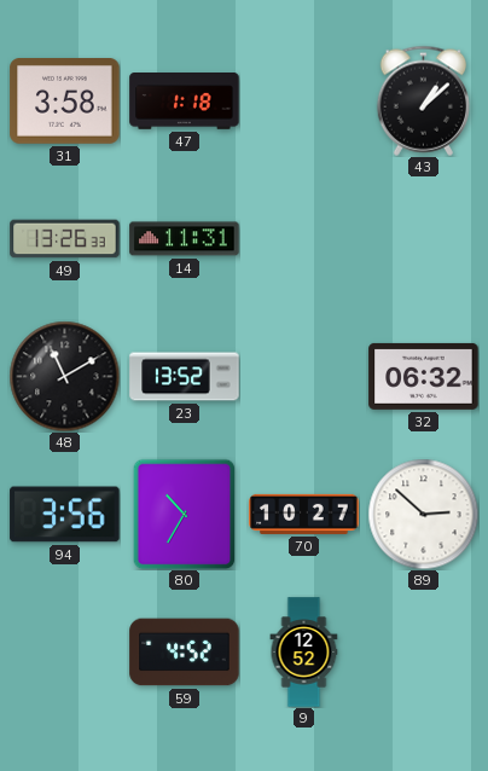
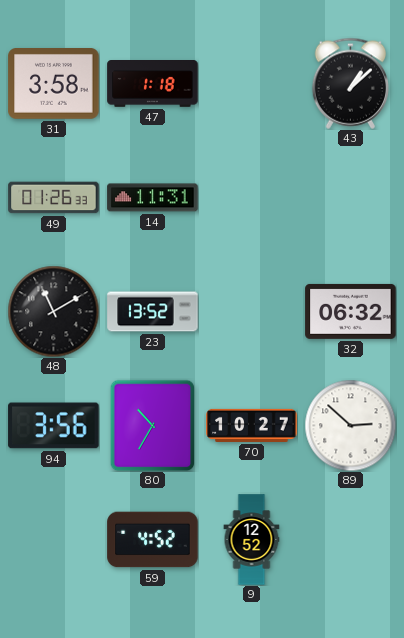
49: 13:26 -> 01:26 (54, 198)
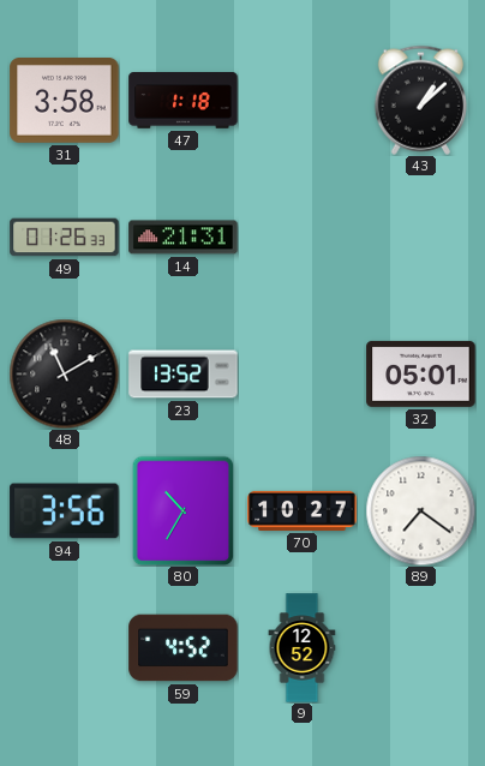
14: 11:31 -> 21:31 (184, 238)
32: 06:32 -> 05:01 (421, 373)
89: 2:52 -> 7:21 (420, 510)
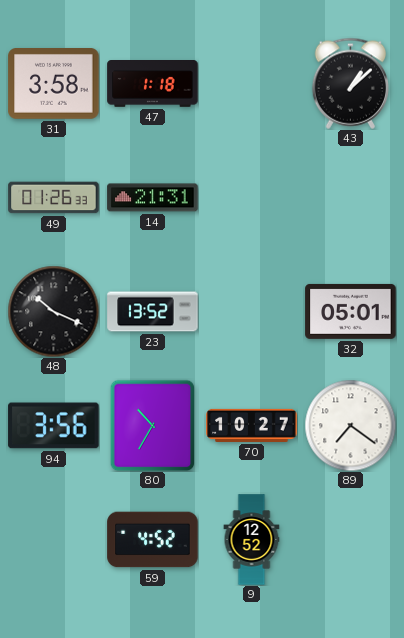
48: 11:10 -> 10:19 (53, 311)
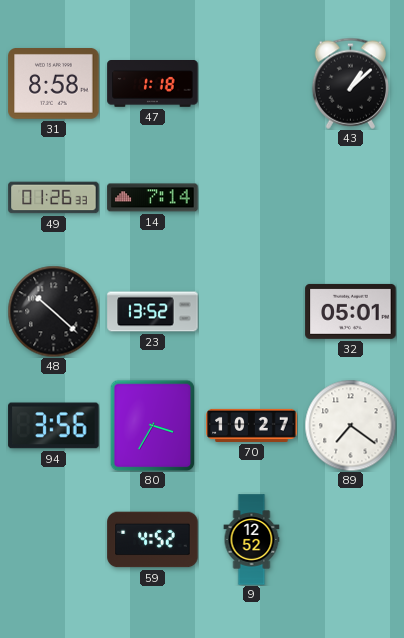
31: 3:58 -> 8:58 (54, 84)
14: 21:31 -> 7:14 (153, 198)
48: 10:19 -> 10:22 (53, 311)
80: 10:35 -> 3:35 (153, 425)
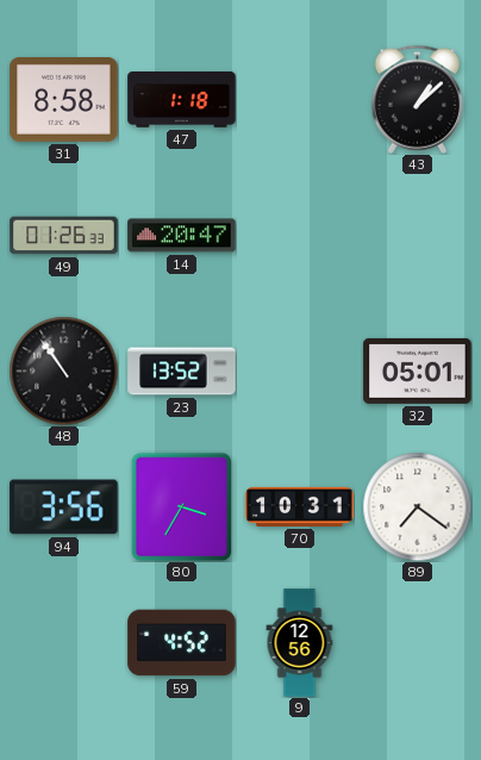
14: 7:14 -> 20:47 (182, 236)
48: 10:22 -> 10:54 (63, 370)
70: 10:27 -> 10:31 (300, 506)
9: 12:52 -> 12:56 (300, 643)
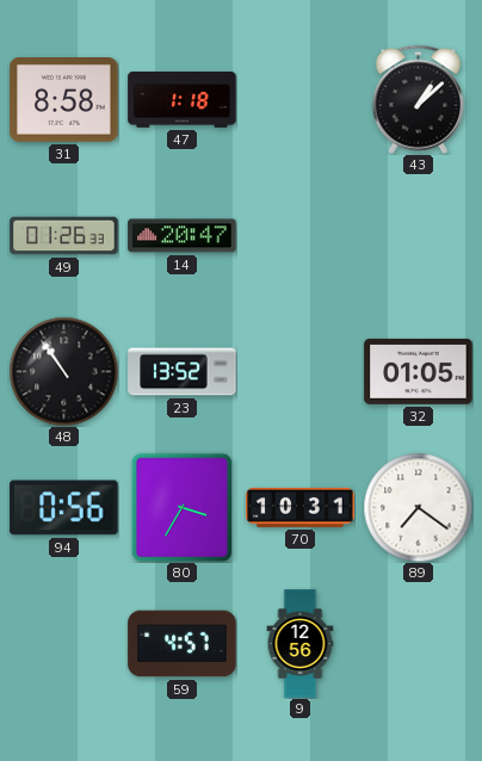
32: 05:01 -> 01:05 (419, 371)
94: 3:56 -> 0:56 (64, 508)
59: 4:52 -> 4:57 (183, 644)
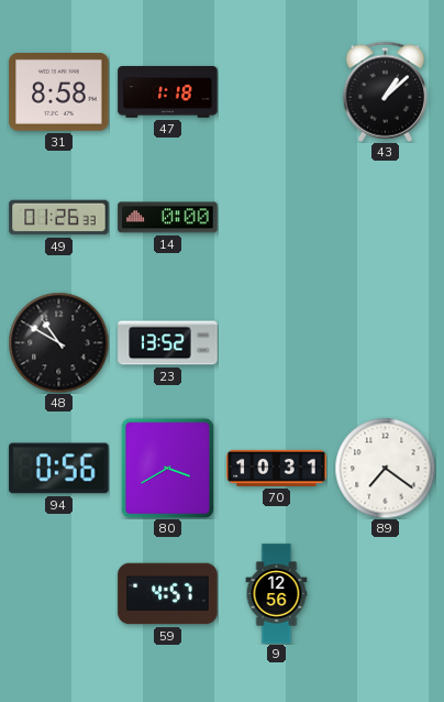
14: 20:47 -> 0:00 (168, 218)
48: 10:54 -> 10:50 (58, 342)
32: 01:05 -> none (419, 371)
80: 3:35 -> 3:40 (168, 468)
